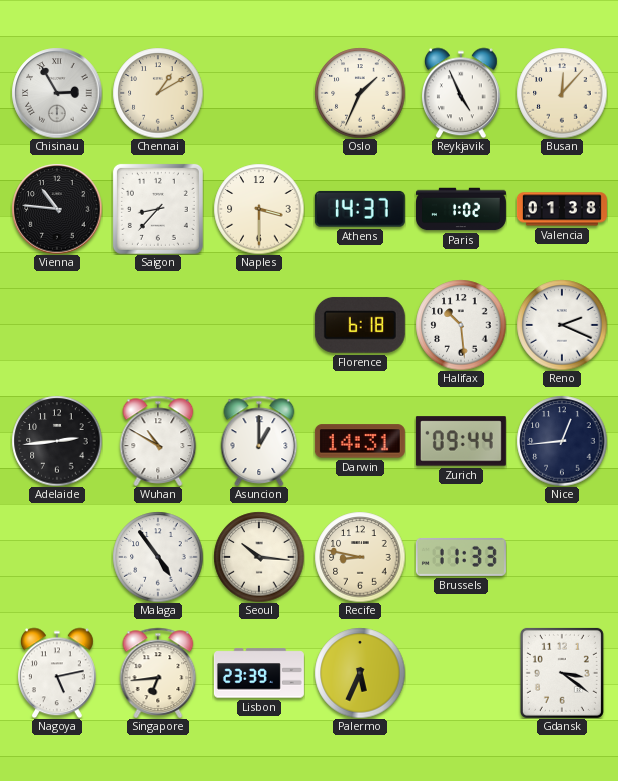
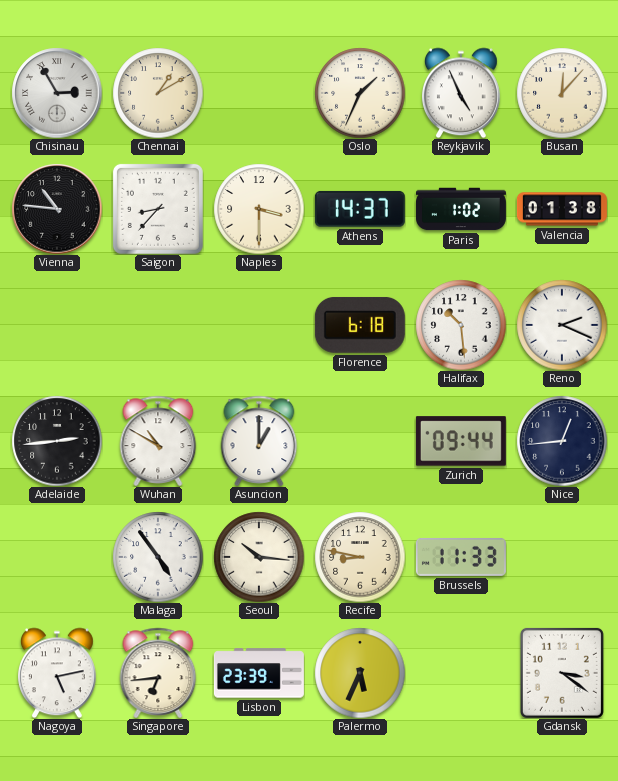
Darwin: 14:31 -> none (360, 441)
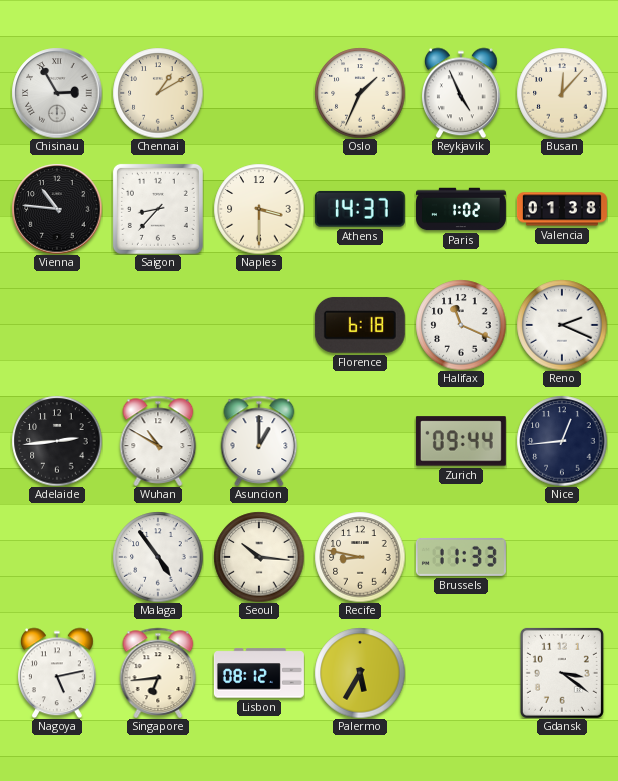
Halifax: 10:29 -> 11:19 (461, 325)
Lisbon: 23:39 -> 08:12 (259, 673)
Palermo: 5:34 -> 5:35 (360, 673)
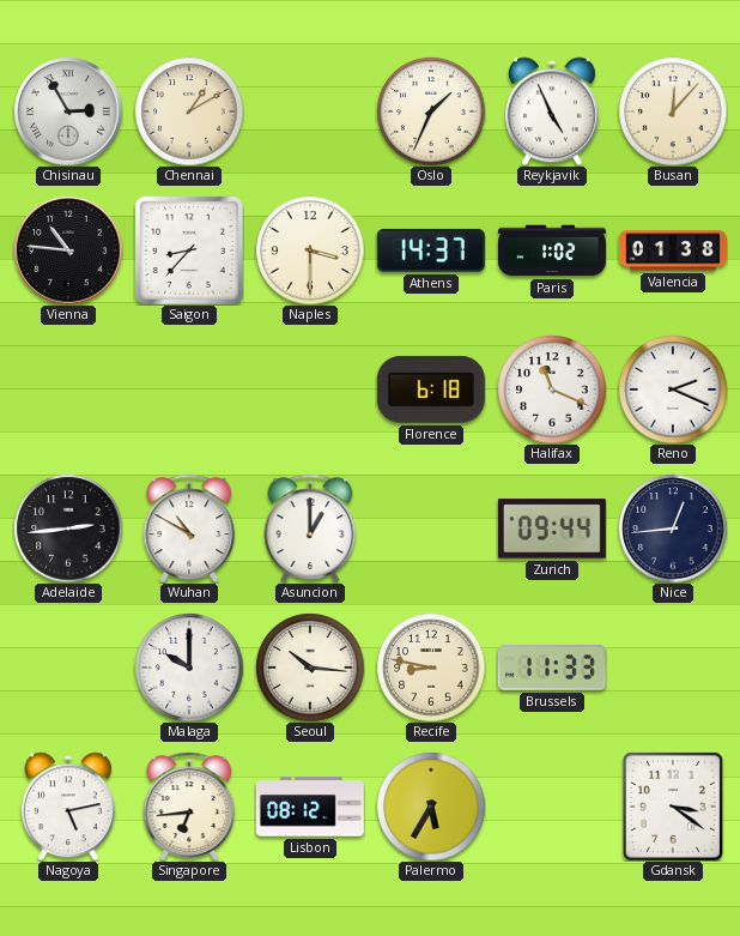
Malaga: 4:54 -> 10:00 (189, 668)
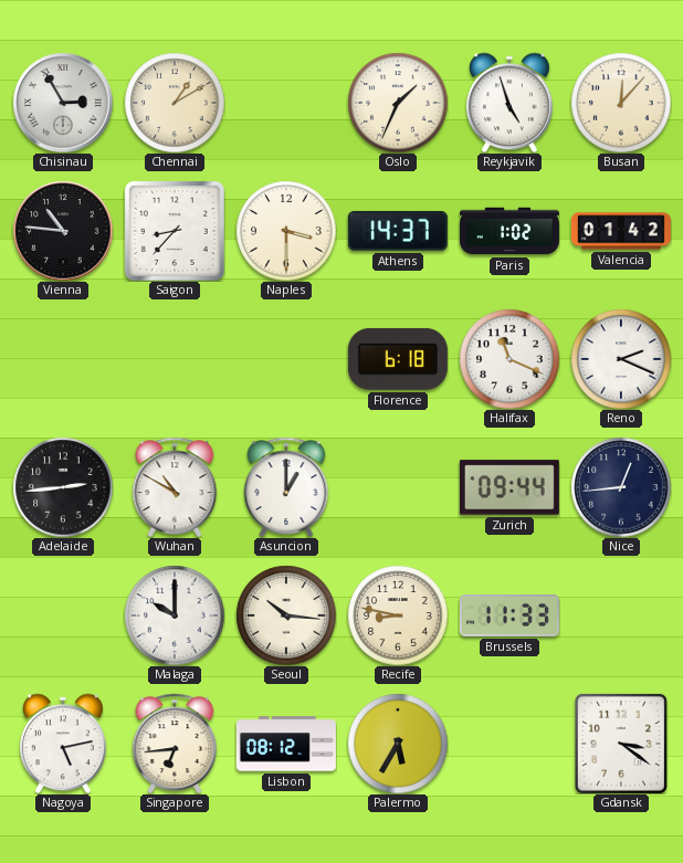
Reykjavik: 4:56 -> 4:57 (509, 103)
Valencia: 01:38 -> 01:42 (621, 231)
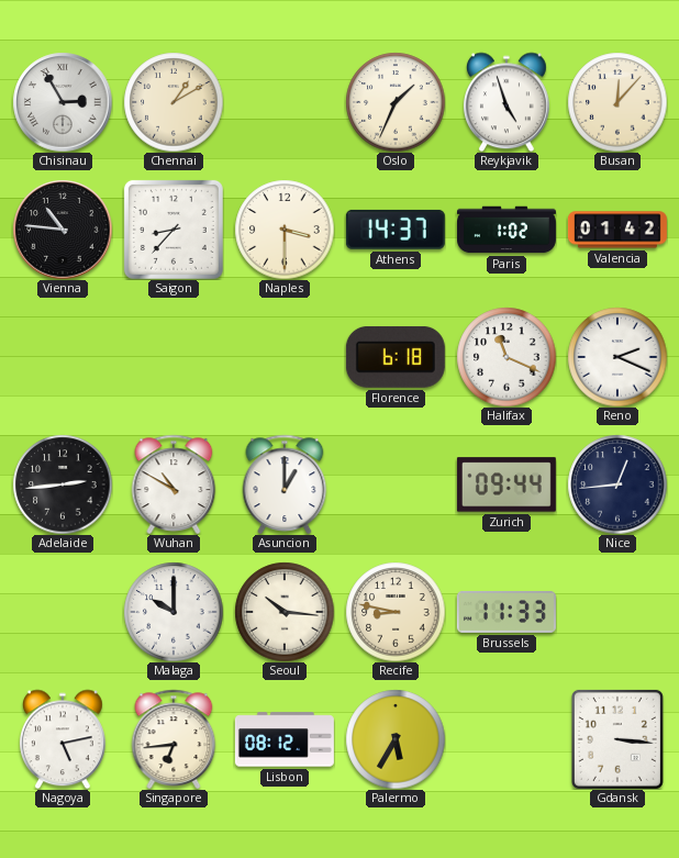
Gdansk: 3:21 -> 3:16 (617, 739)
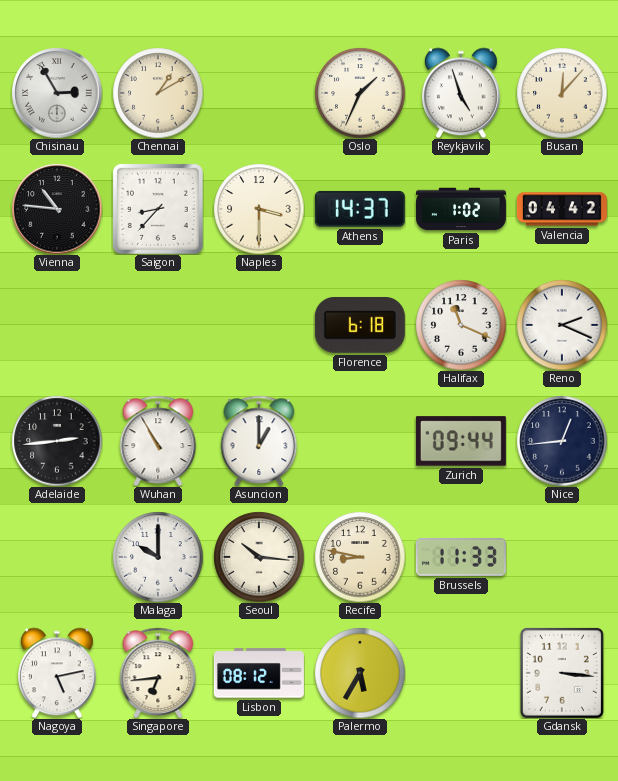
Valencia: 01:42 -> 04:42 (562, 209)
Wuhan: 10:50 -> 10:55 (158, 441)
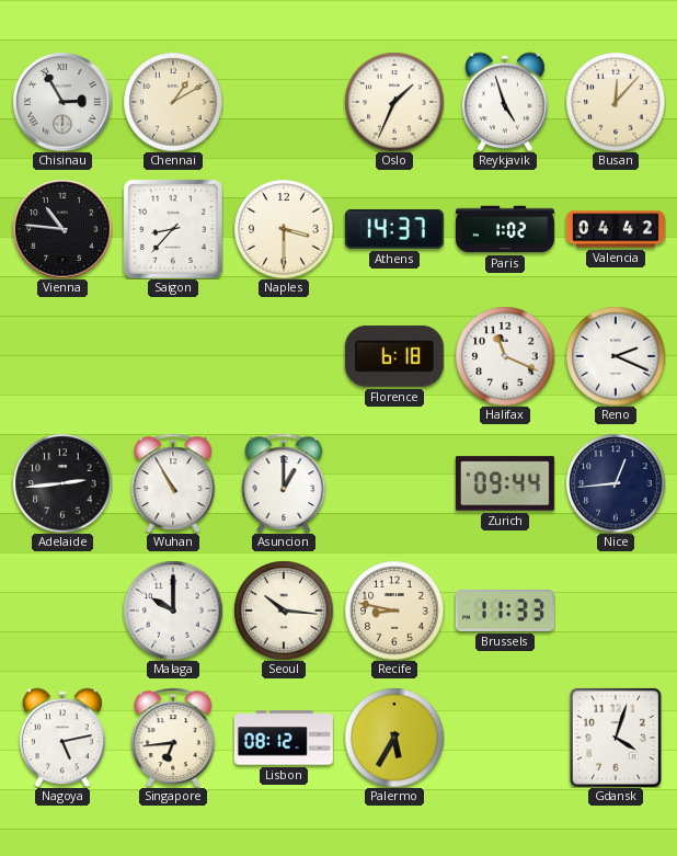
Gdansk: 3:16 -> 4:03 (616, 738)
